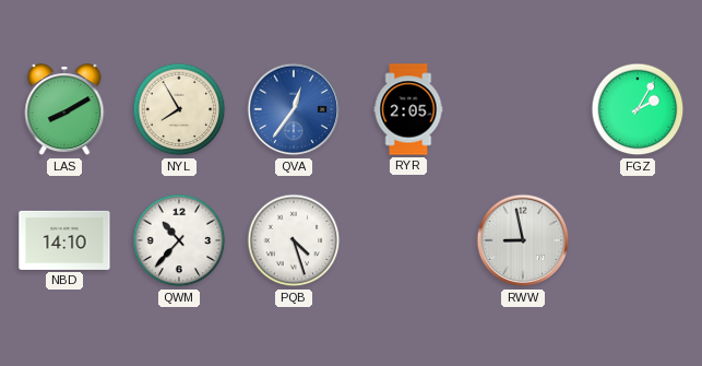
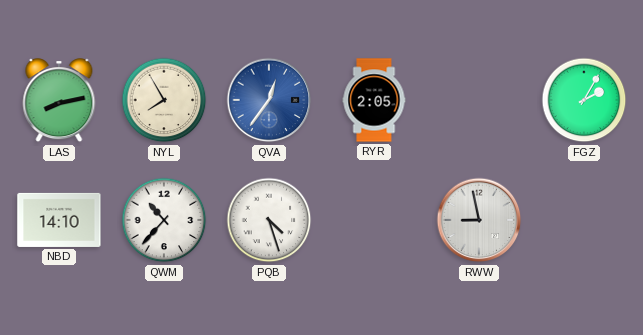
LAS: 8:10 -> 8:13 (59, 101)
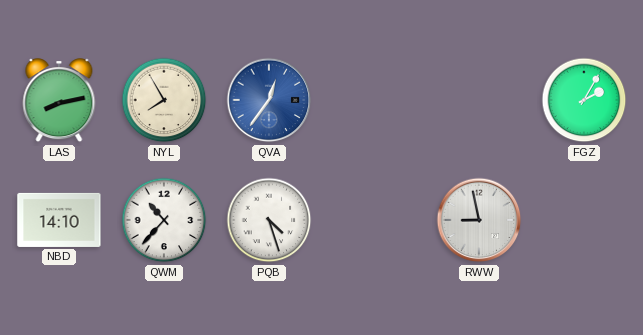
RYR: 2:05 -> none (374, 100)
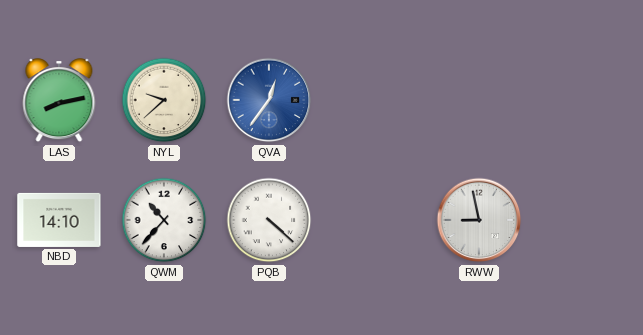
NYL: 7:55 -> 9:38 (164, 100)
FGZ: 2:05 -> none (584, 100)
PQB: 4:27 -> 4:22 (269, 220)
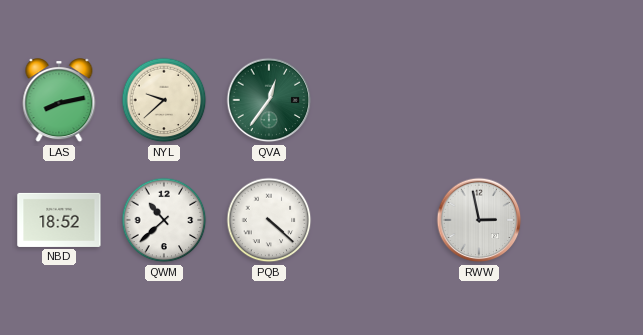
QVA dial: blue -> green (269, 100)
NBD: 14:10 -> 18:52 (59, 220)
QWM: 10:37 -> 10:38 (164, 220)
RWW: 8:58 -> 2:58 (479, 220)
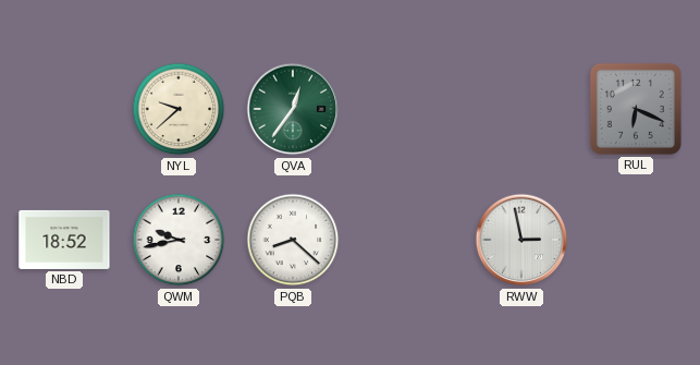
LAS: 8:13 -> none (59, 101)
RUL: none -> 6:19 (636, 109)
QWM: 10:38 -> 9:43 (179, 240)
PQB: 4:22 -> 8:22 (293, 240)
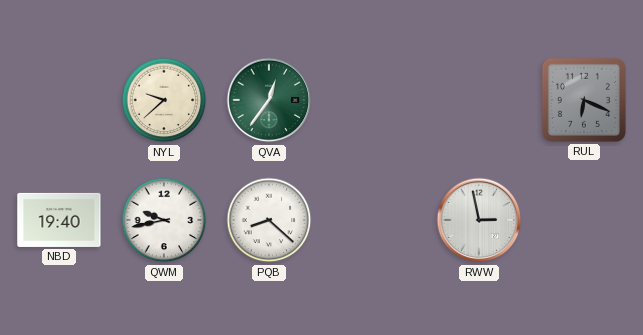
NBD: 18:52 -> 19:40 (59, 220)
